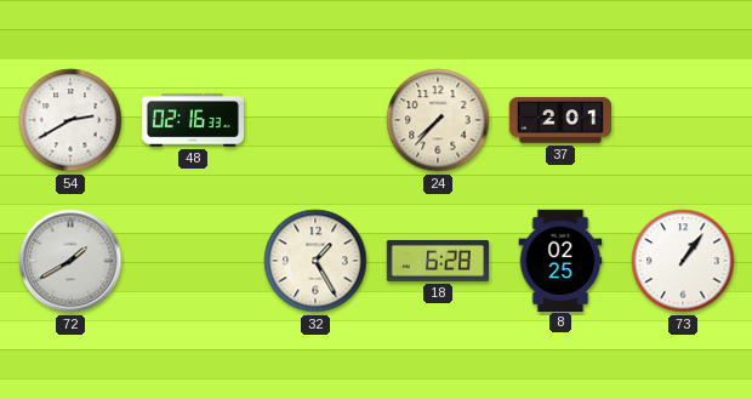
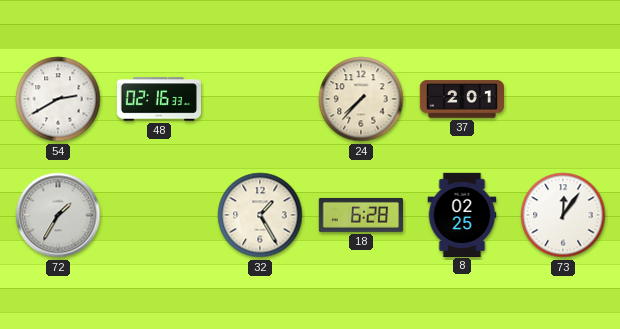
72: 1:40 -> 1:35 (58, 215)
73: 1:06 -> 12:06 (563, 215)
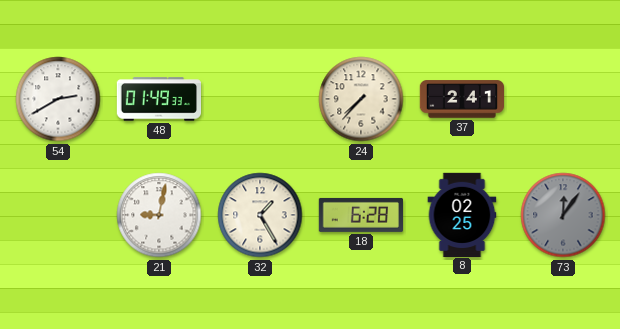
48: 02:16 -> 01:49 (158, 99)
37: 2:01 -> 2:41 (461, 99)
72: 1:35 -> none (58, 215)
21: none -> 9:02 (159, 215)
73 dial: white -> grey (563, 215)
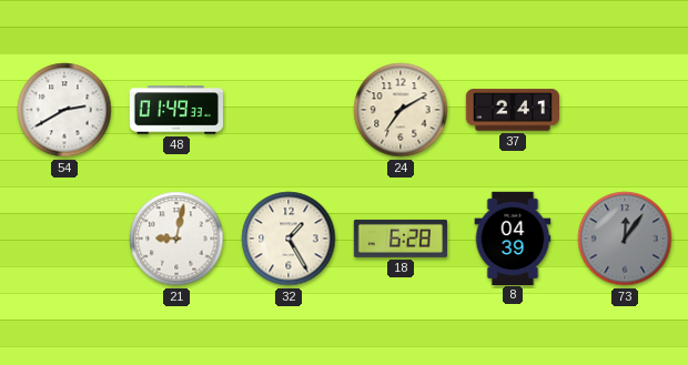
24: 7:37 -> 7:10 (401, 110)
8: 02:25 -> 04:39 (513, 237)
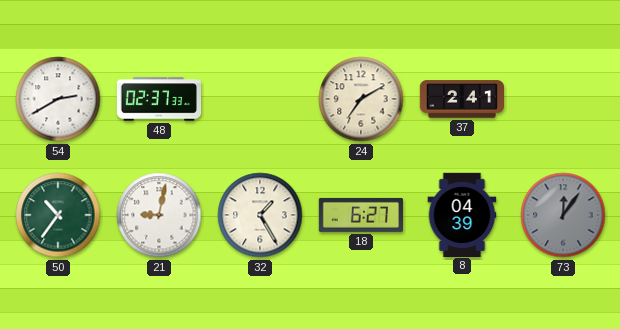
48: 01:49 -> 02:37 (158, 99)
50: none -> 10:36 (58, 215)
18: 6:28 -> 6:27 (360, 215)
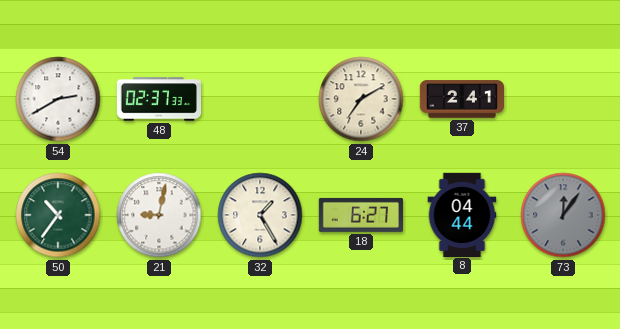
8: 04:39 -> 04:44 (462, 214)
